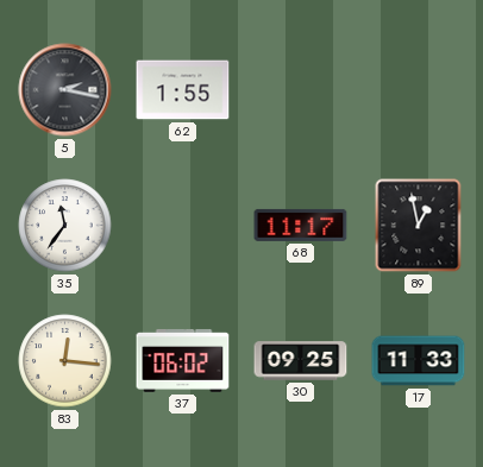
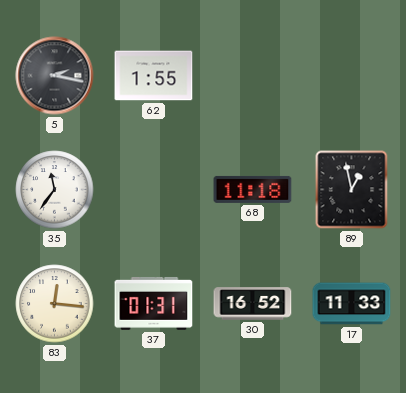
68: 11:17 -> 11:18 (253, 189)
37: 06:02 -> 01:31 (154, 303)
30: 09:25 -> 16:52 (253, 304)
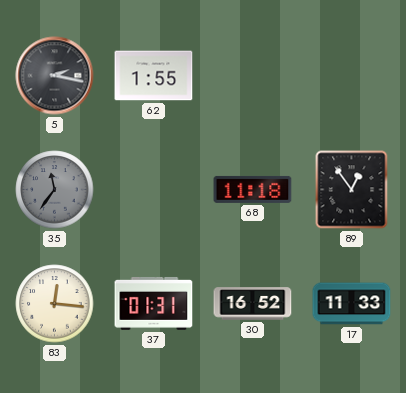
35 dial: white -> grey (55, 190)
89: 12:58 -> 12:54 (352, 190)
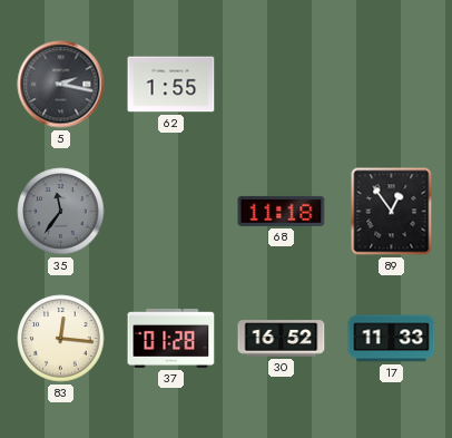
37: 01:31 -> 01:28 (171, 338)
